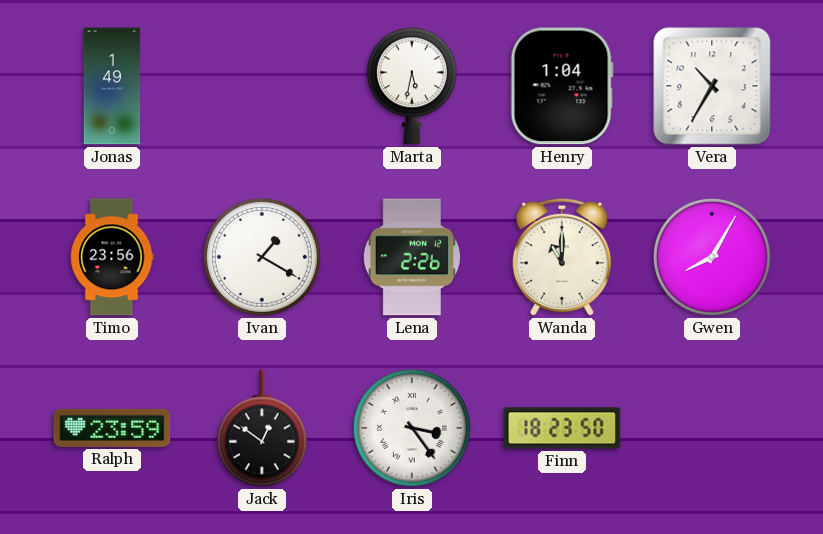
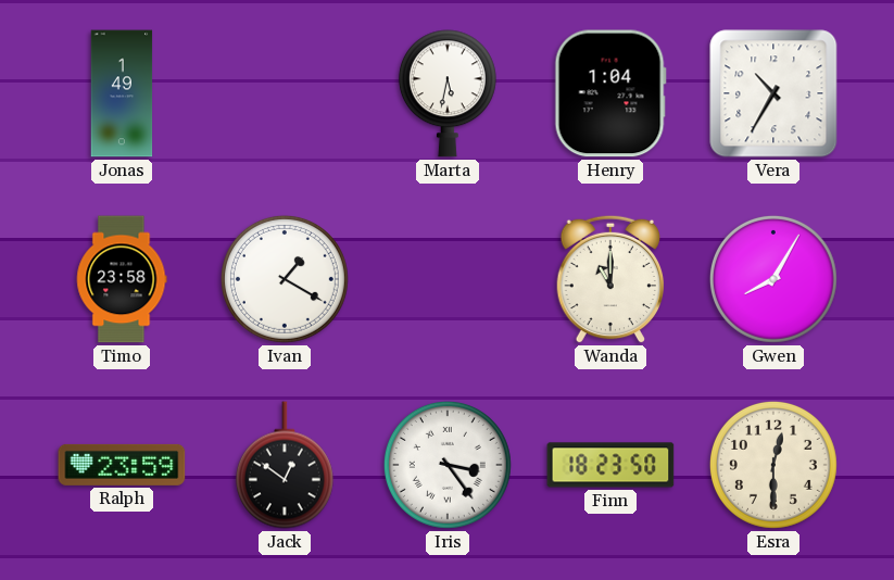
Timo: 23:56 -> 23:58 (122, 279)
Lena: 2:26 -> none (412, 257)
Esra: none -> 12:30 (773, 465)
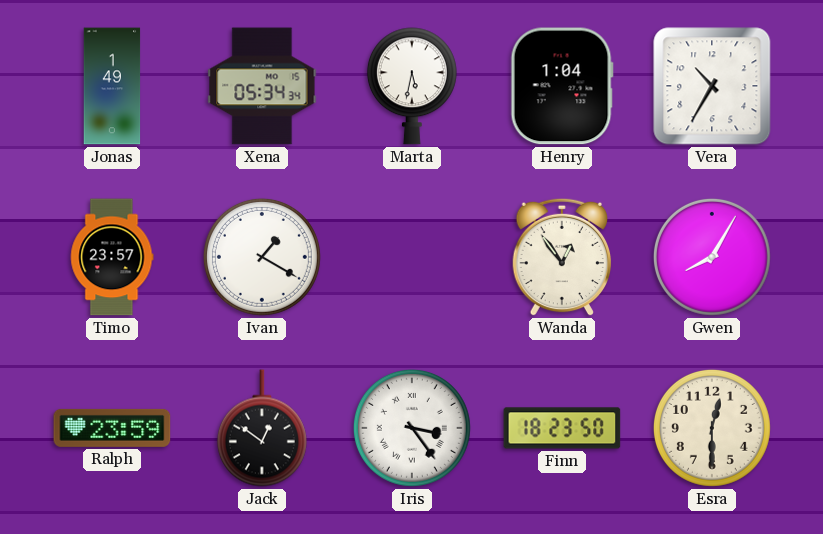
Xena: none -> 05:34 (262, 86)
Timo: 23:58 -> 23:57 (112, 257)
Wanda: 11:00 -> 12:54 (562, 257)
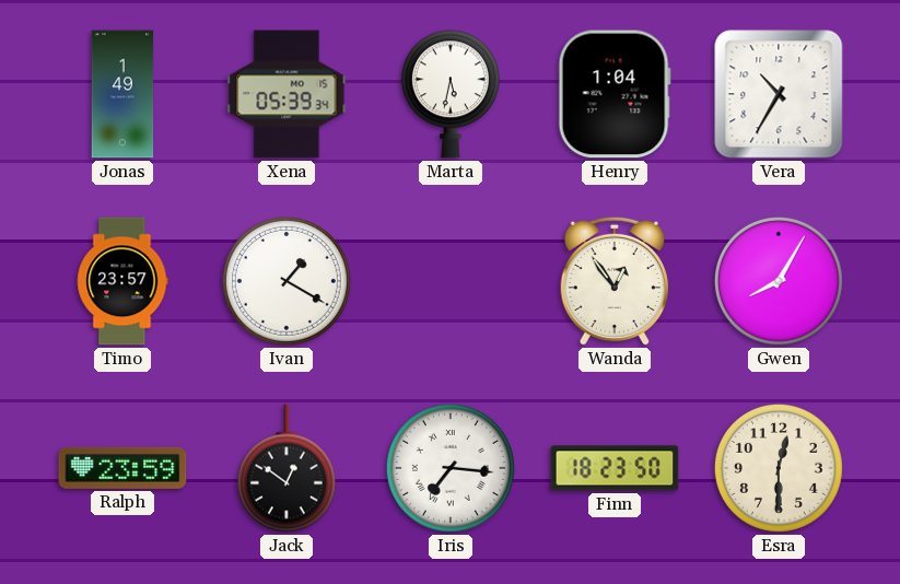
Xena: 05:34 -> 05:39 (287, 94)
Iris: 3:24 -> 7:16 (451, 468)
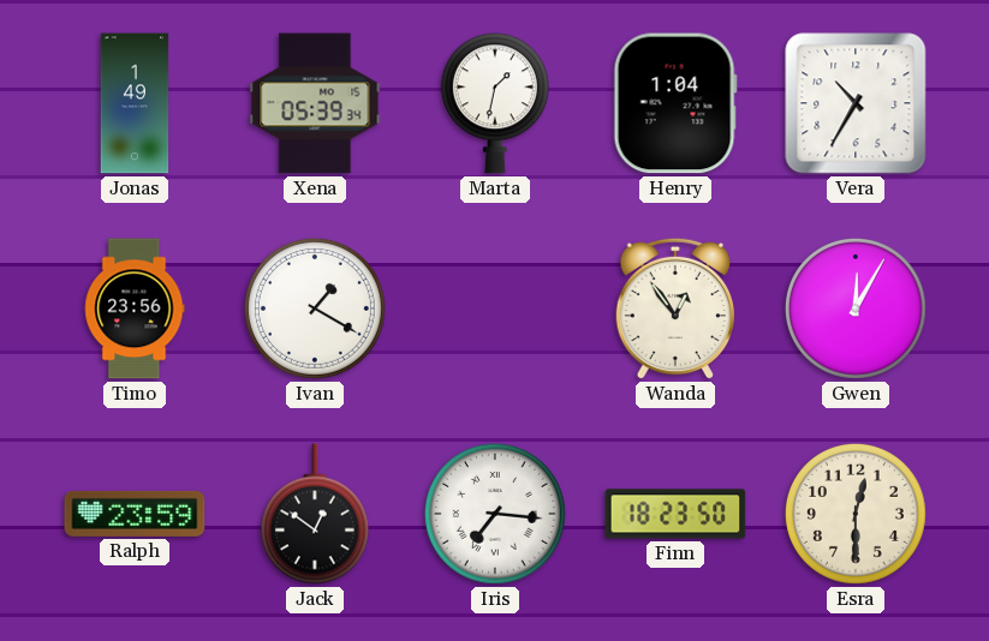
Marta: 5:32 -> 1:32 (495, 103)
Timo: 23:57 -> 23:56 (135, 308)
Gwen: 8:05 -> 12:05 (856, 308)
